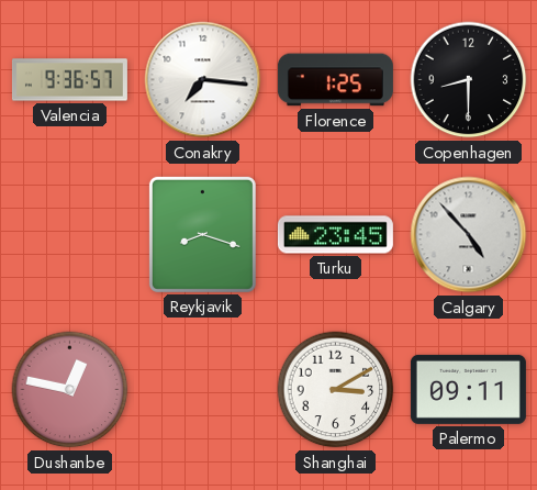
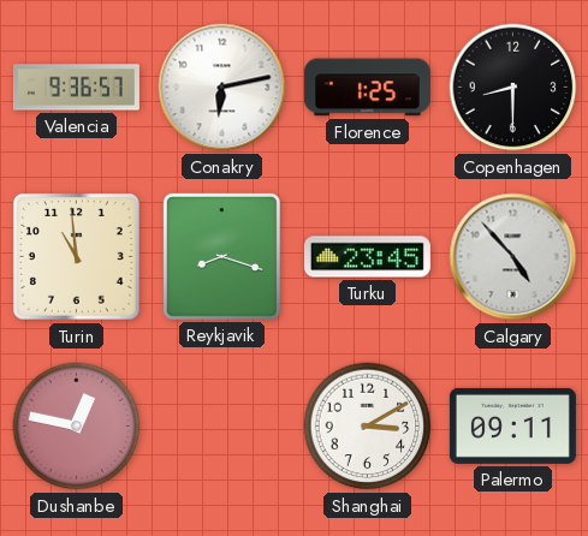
Conakry: 7:16 -> 6:13 (222, 88)
Turin: none -> 10:59 (76, 256)
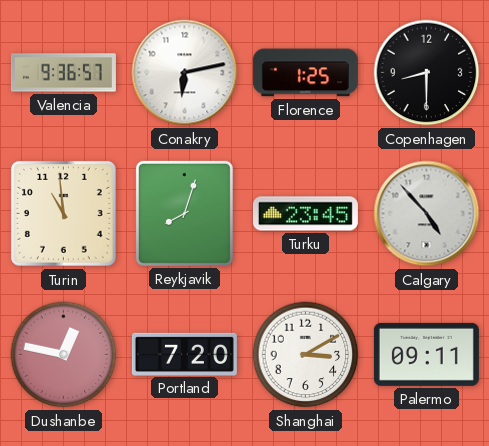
Reykjavik: 8:18 -> 8:03 (184, 213)
Portland: none -> 7:20 (184, 354)
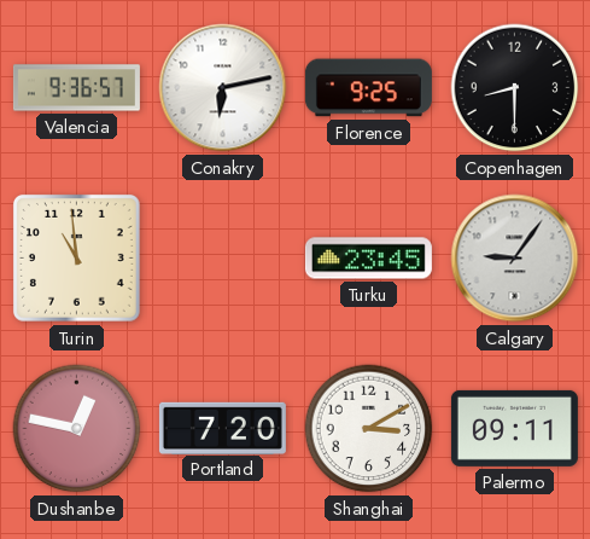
Florence: 1:25 -> 9:25 (368, 88)
Reykjavik: 8:03 -> none (184, 213)
Calgary: 4:53 -> 9:06 (515, 259)
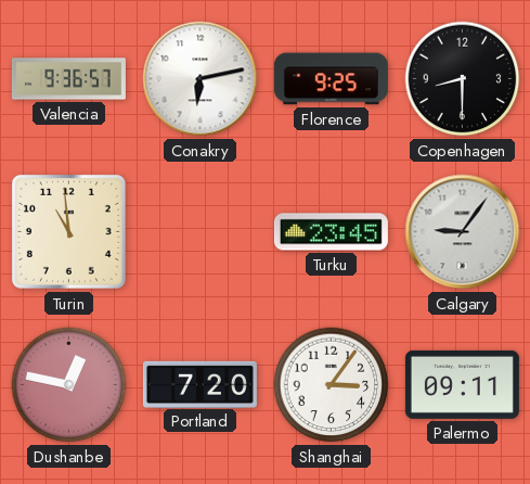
Shanghai: 3:10 -> 3:06 (332, 385)
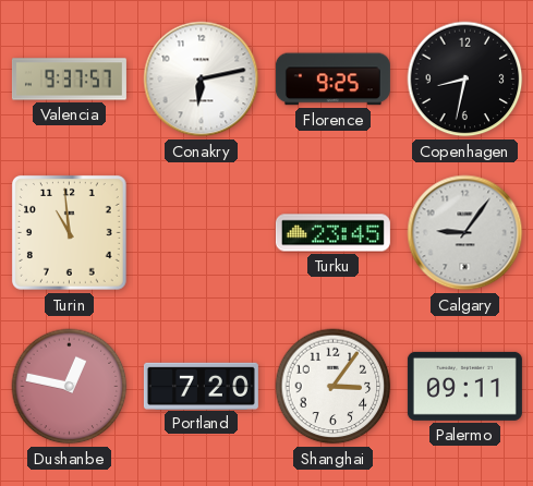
Valencia: 9:36 -> 9:37 (69, 80)
Copenhagen: 8:30 -> 8:32 (465, 80)
